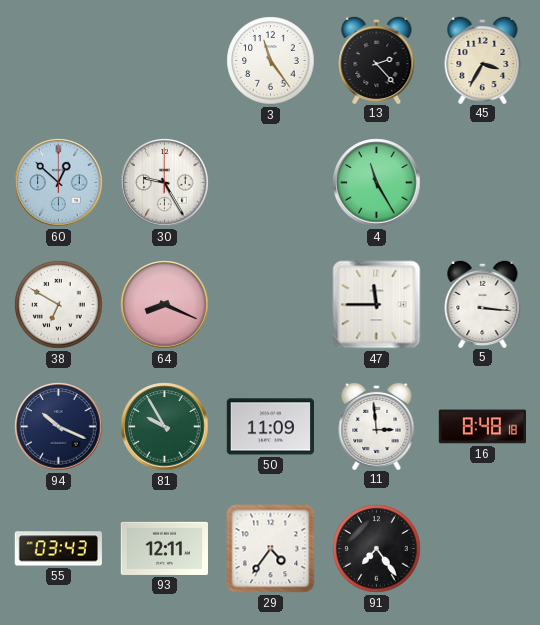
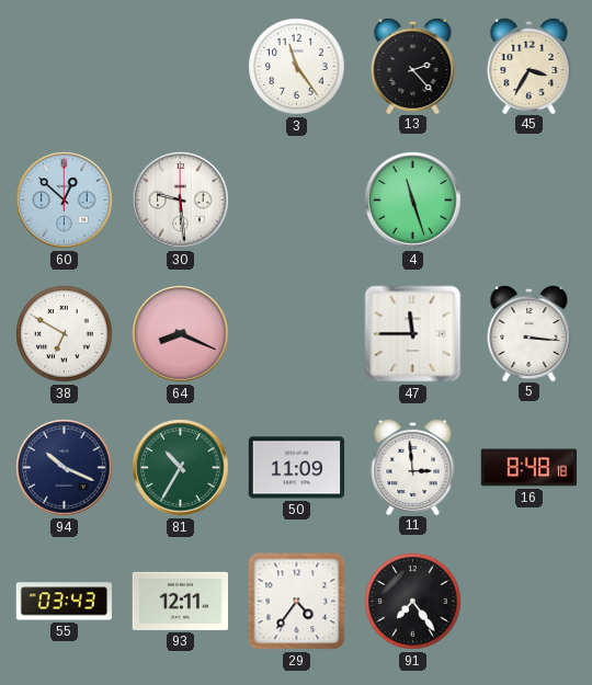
30: 9:25 -> 9:29 (181, 201)
4: 11:25 -> 11:27 (413, 201)
81: 9:55 -> 10:35 (181, 468)
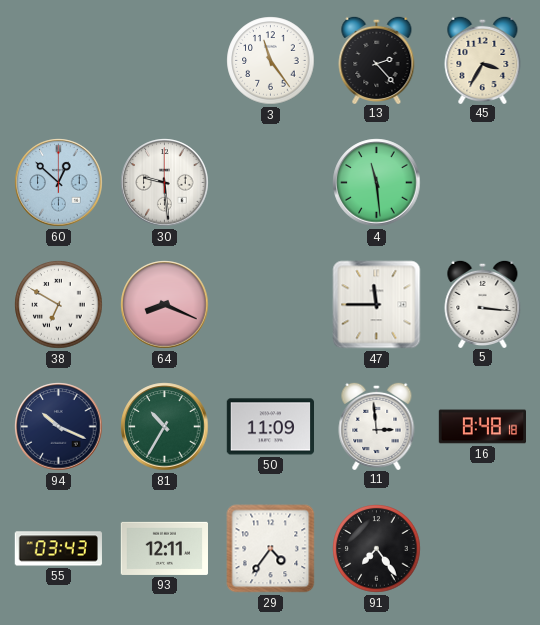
4: 11:27 -> 11:29 (377, 183)
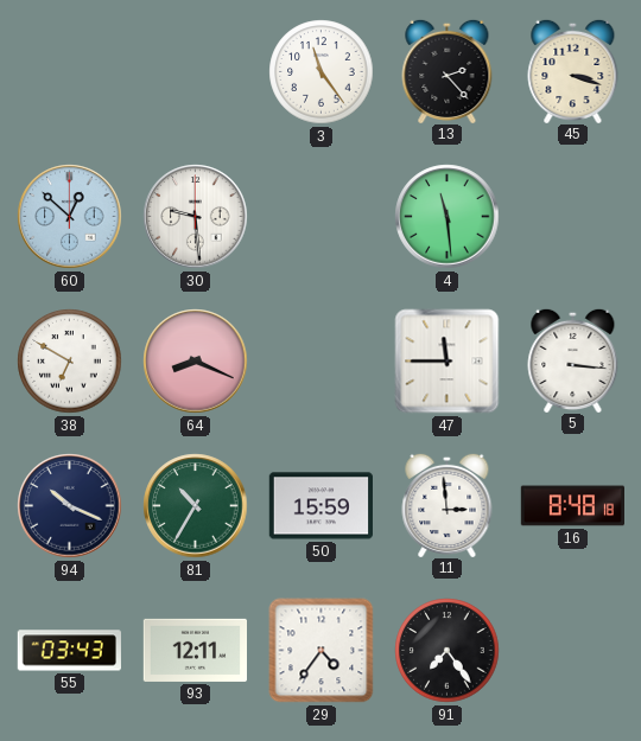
45: 3:35 -> 3:18 (573, 70)
50: 11:09 -> 15:59 (320, 506)
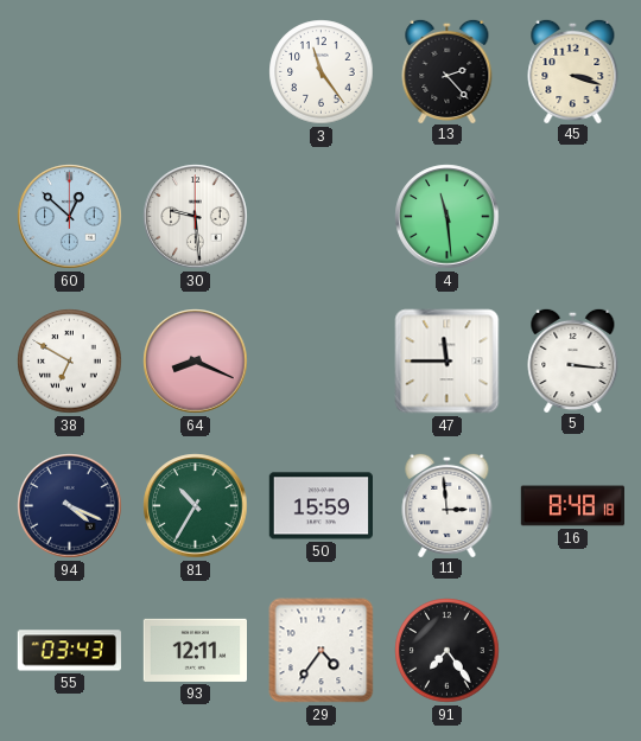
94: 10:19 -> 4:19 (70, 506)
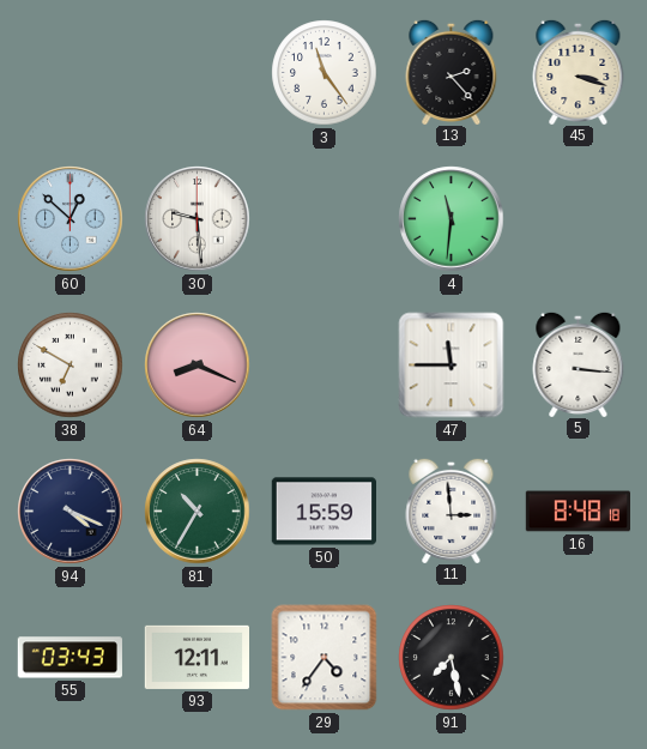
4: 11:29 -> 11:31 (452, 219)
91: 7:24 -> 7:28 (452, 658)
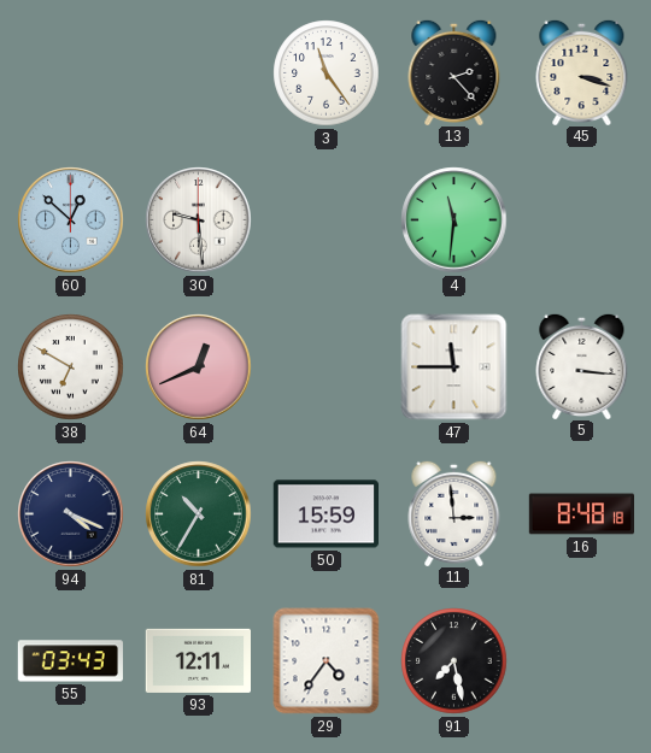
64: 8:19 -> 12:41 (199, 367)
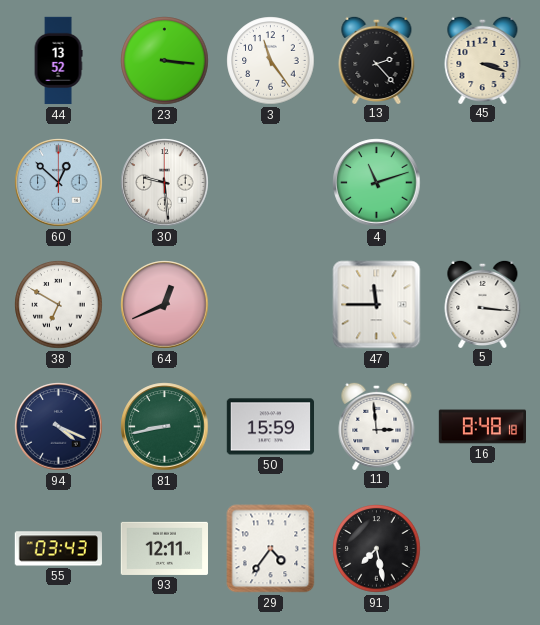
44: none -> 13:52 (58, 61)
23: none -> 3:16 (165, 61)
4: 11:31 -> 11:12 (377, 183)
81: 10:35 -> 8:43 (165, 427)
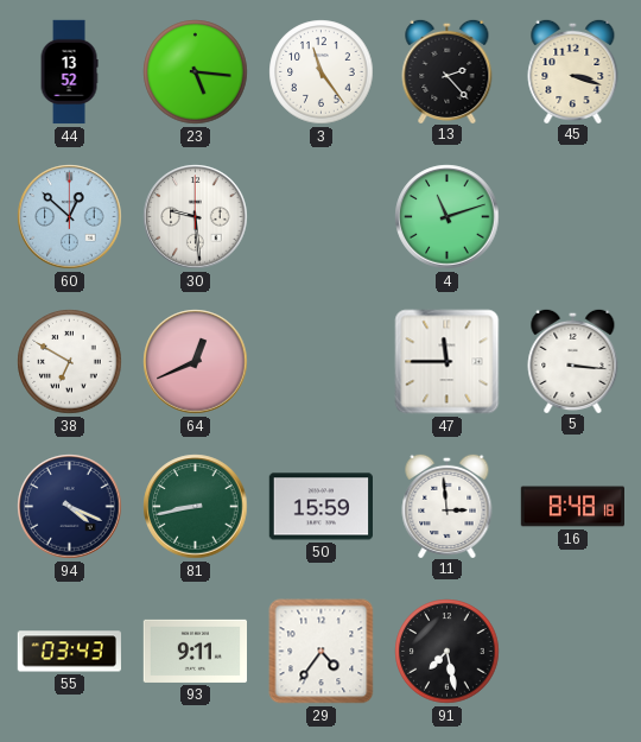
23: 3:16 -> 5:16 (196, 72)
93: 12:11 -> 9:11 (195, 651)
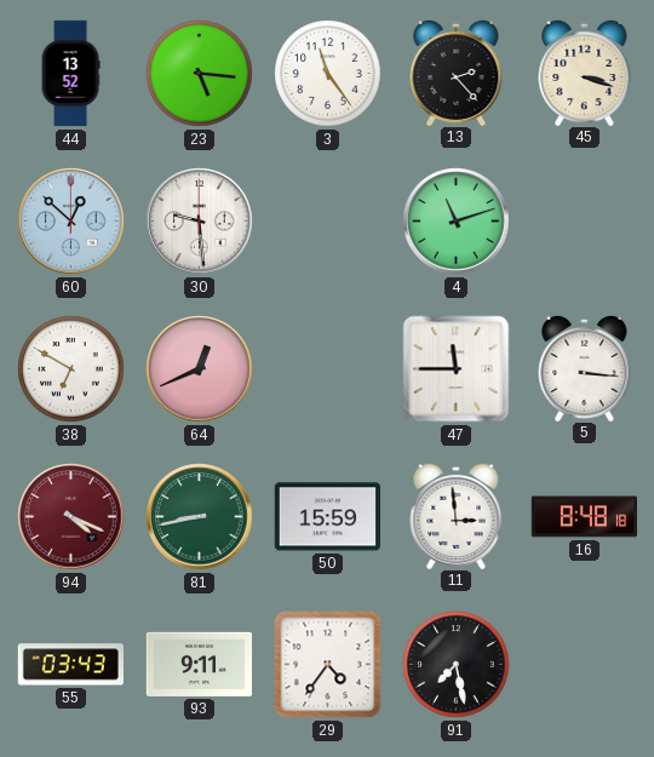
94 dial: navy -> burgundy (71, 517)
